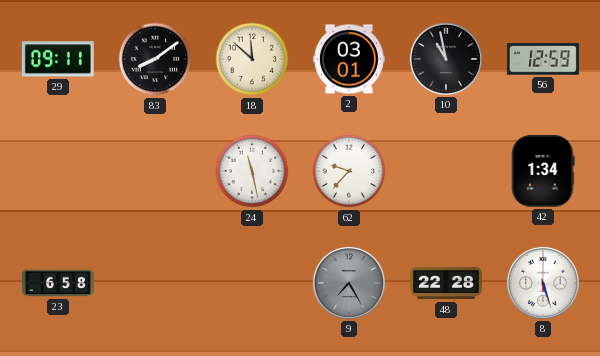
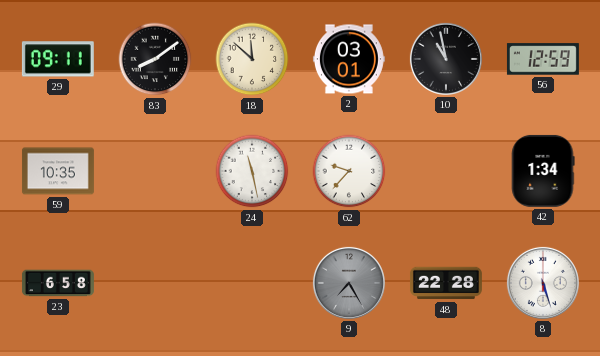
59: none -> 10:35 (58, 171)
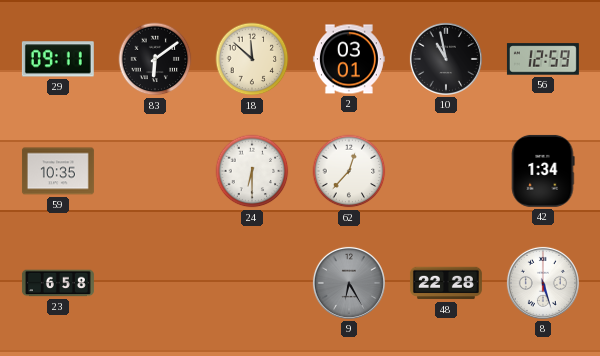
83: 8:09 -> 6:09 (155, 59)
24: 11:28 -> 6:30 (252, 171)
62: 9:37 -> 12:37 (349, 171)
9: 7:25 -> 6:25 (349, 283)
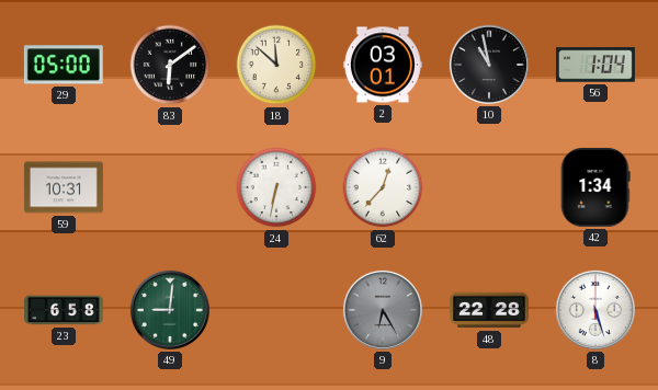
29: 09:11 -> 05:00 (64, 65)
56: 12:59 -> 1:04 (595, 65)
59: 10:35 -> 10:31 (64, 187)
24: 6:30 -> 6:32 (276, 187)
49: none -> 9:01 (170, 310)
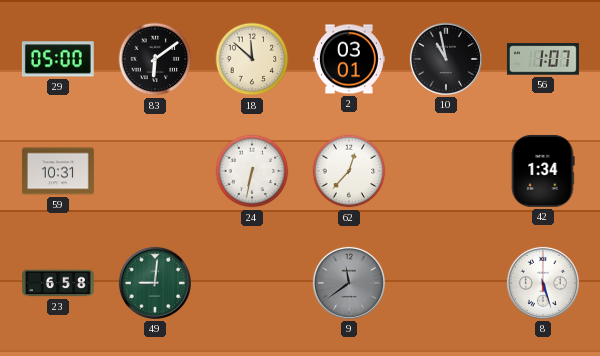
56: 1:04 -> 1:07 (543, 59)
9: 6:25 -> 11:39 (349, 283)
48: 22:28 -> none (489, 310)
